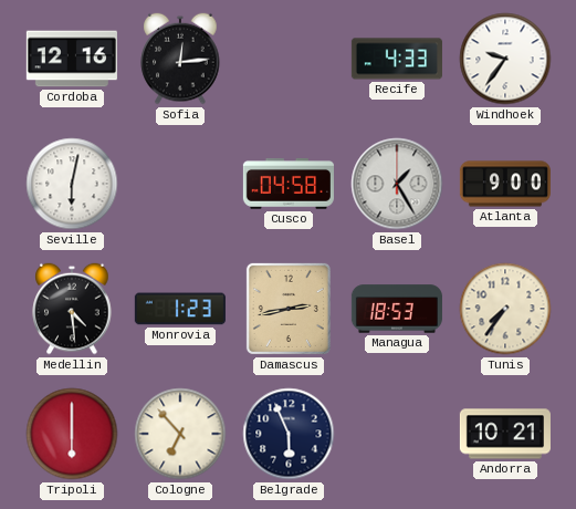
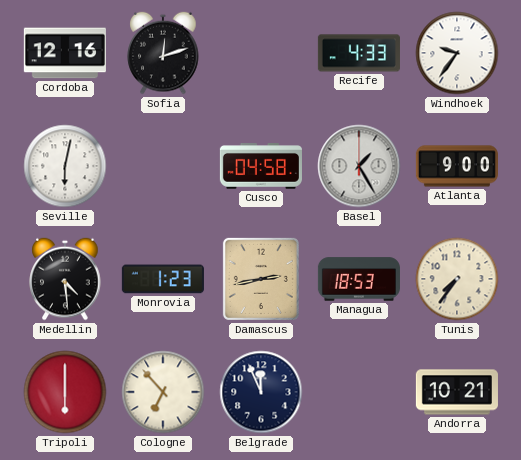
Sofia: 12:14 -> 12:12 (163, 53)
Belgrade: 5:56 -> 11:56 (261, 392)
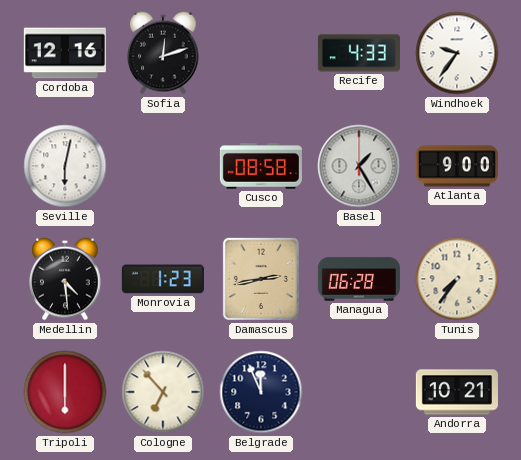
Cusco: 04:58 -> 08:58 (261, 167)
Managua: 18:53 -> 06:28 (359, 279)
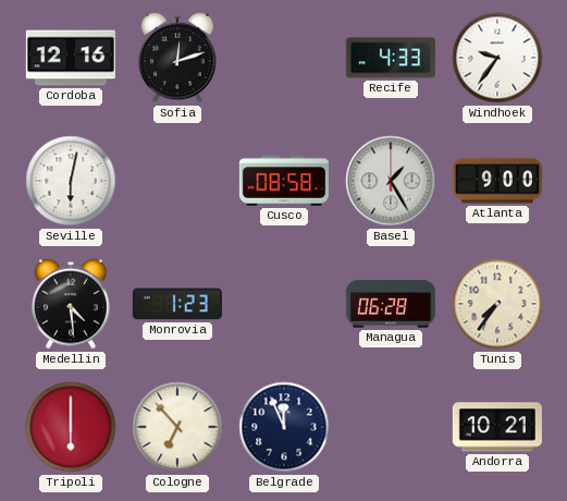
Damascus: 2:43 -> none (261, 279)
